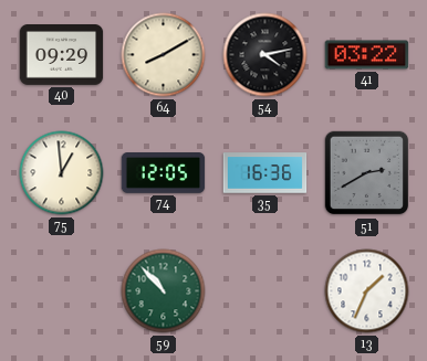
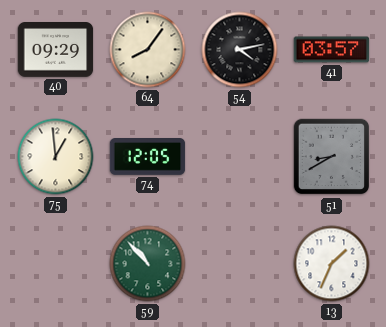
64: 8:10 -> 8:06 (148, 50)
41: 03:22 -> 03:57 (332, 50)
35: 16:36 -> none (265, 173)
51: 2:40 -> 8:40 (332, 157)
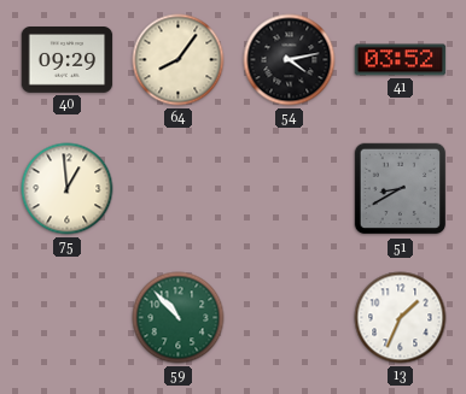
41: 03:57 -> 03:52 (401, 60)
74: 12:05 -> none (148, 157)
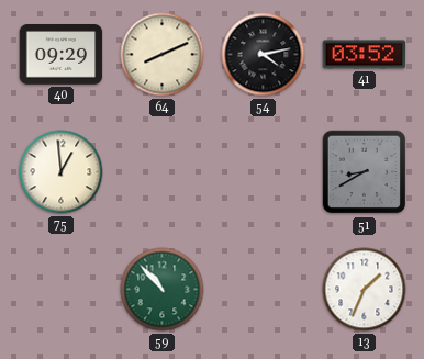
64: 8:06 -> 8:11 (163, 55)
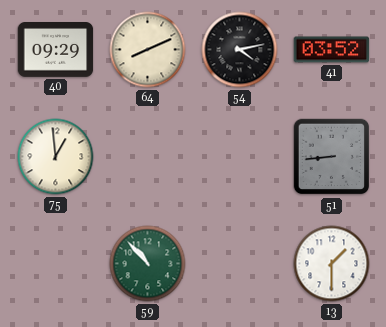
51: 8:40 -> 8:44 (332, 157)
13: 1:34 -> 1:30 (332, 264)
